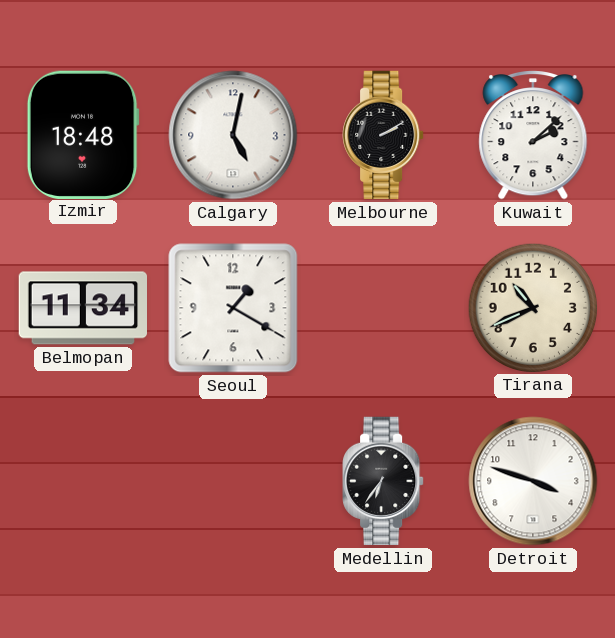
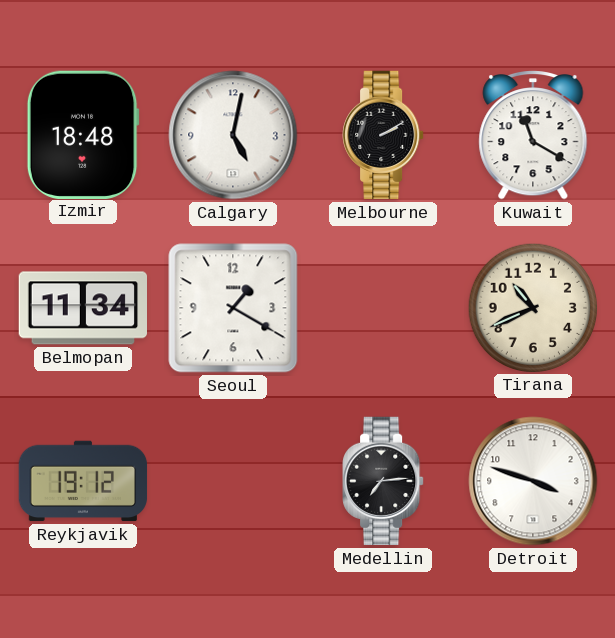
Kuwait: 2:08 -> 11:20 (533, 136)
Reykjavik: none -> 19:12 (83, 481)
Medellin: 6:36 -> 7:14 (383, 481)
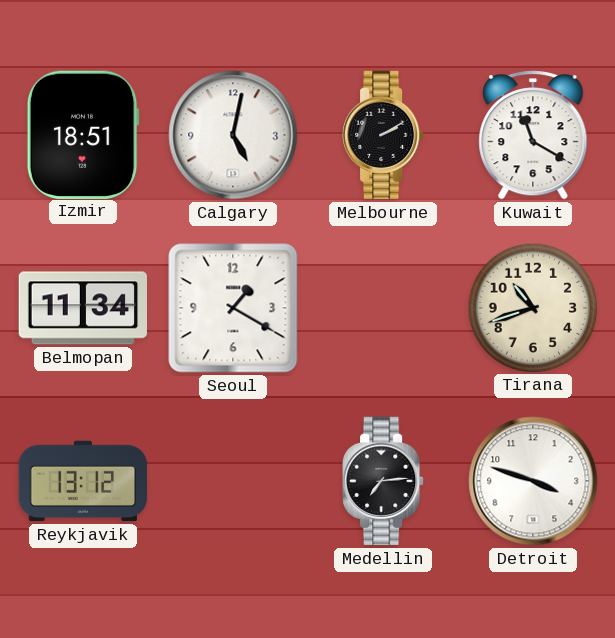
Izmir: 18:48 -> 18:51 (83, 134)
Tirana: 10:41 -> 10:42 (532, 307)
Reykjavik: 19:12 -> 13:12 (83, 481)
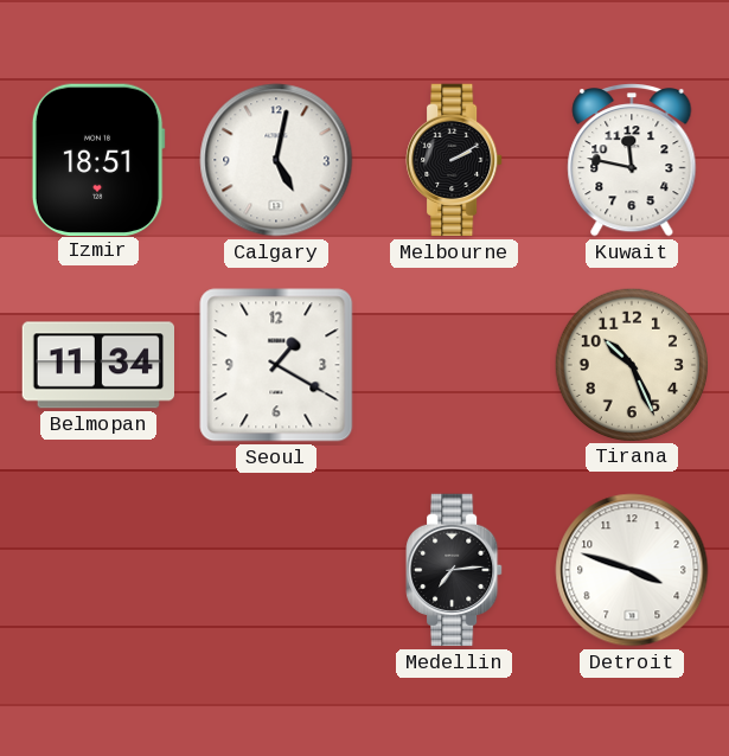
Kuwait: 11:20 -> 11:47 (632, 161)
Tirana: 10:42 -> 10:26 (631, 364)
Reykjavik: 13:12 -> none (83, 481)
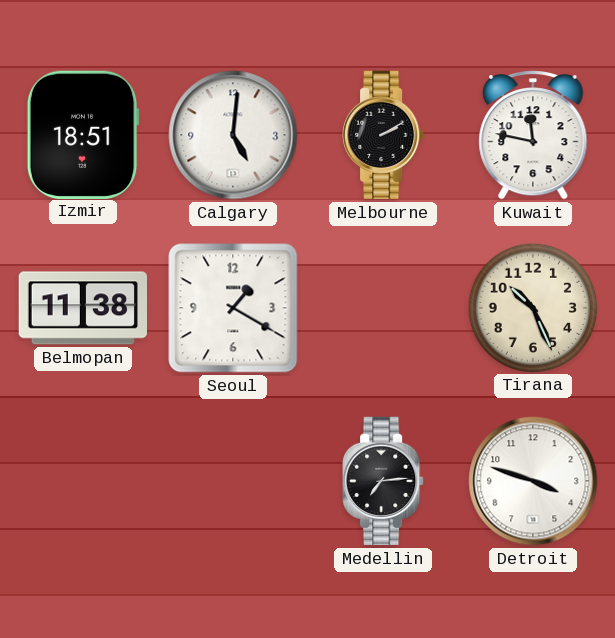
Calgary: 5:02 -> 5:01 (233, 135)
Belmopan: 11:34 -> 11:38 (83, 308)
